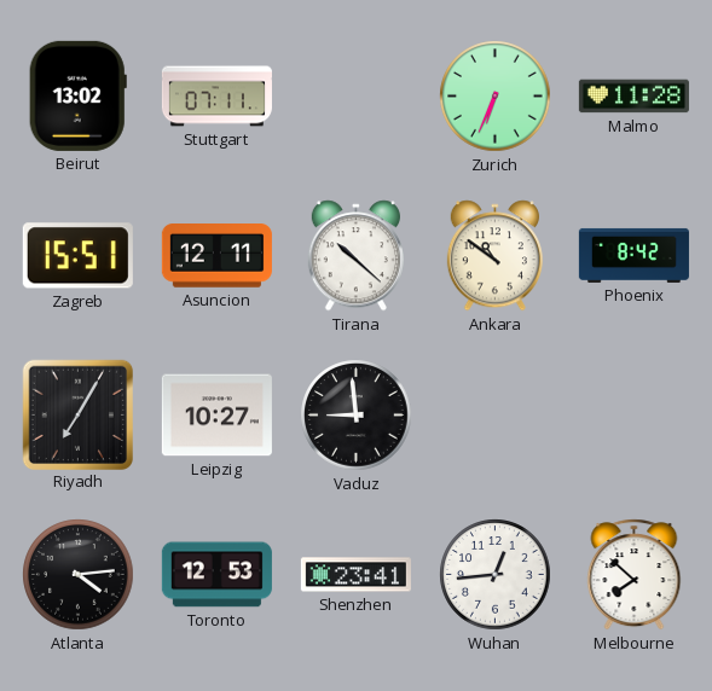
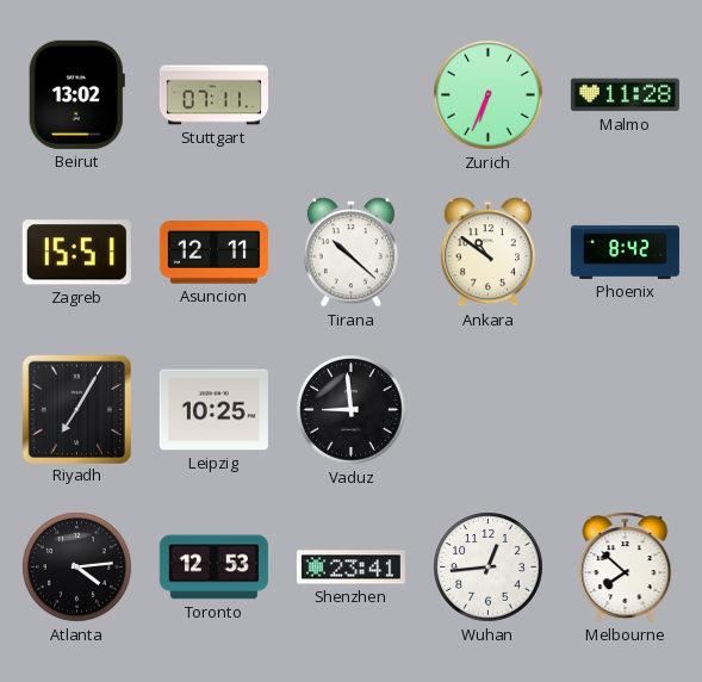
Leipzig: 10:27 -> 10:25 (213, 410)
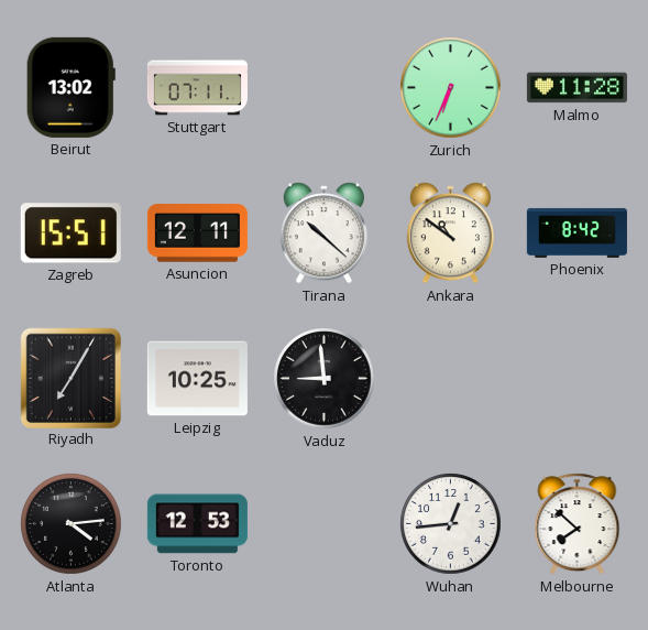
Shenzhen: 23:41 -> none (350, 568)
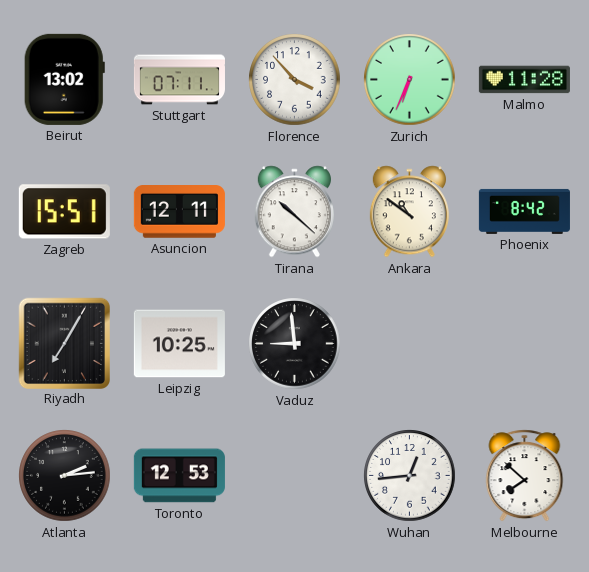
Florence: none -> 3:53 (295, 80)
Atlanta: 4:14 -> 2:14 (65, 476)
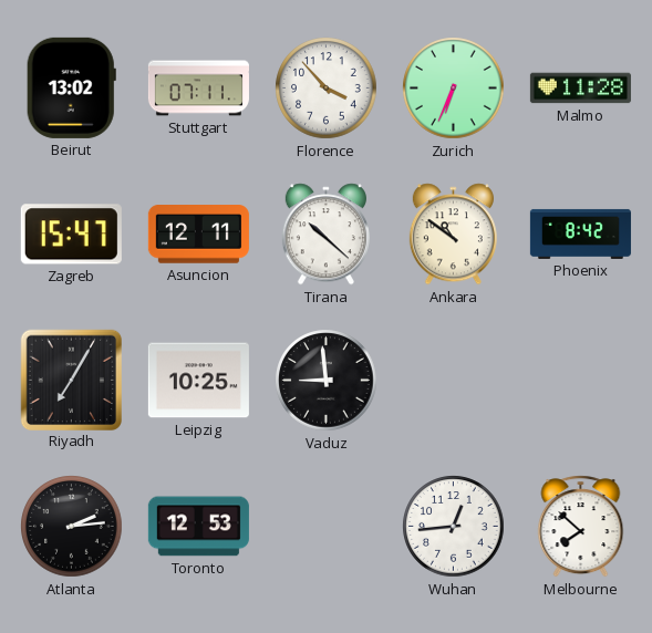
Zagreb: 15:51 -> 15:47 (71, 235)
